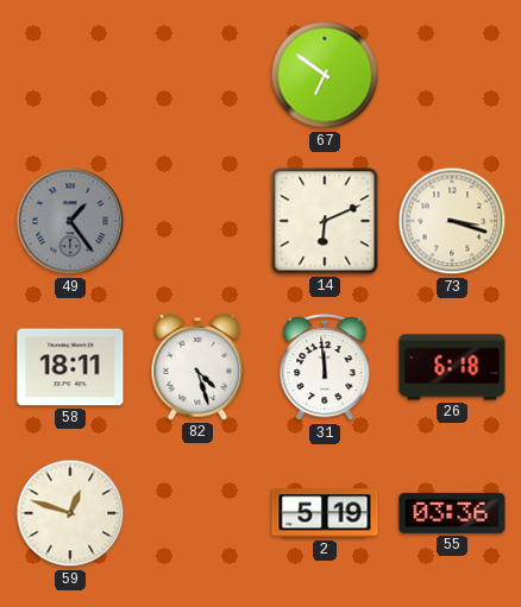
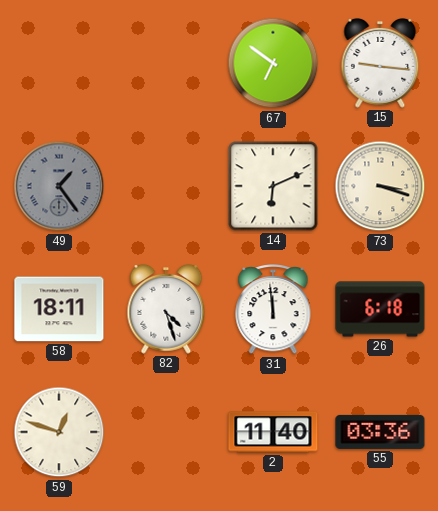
15: none -> 9:16 (380, 64)
2: 5:19 -> 11:40 (273, 432)
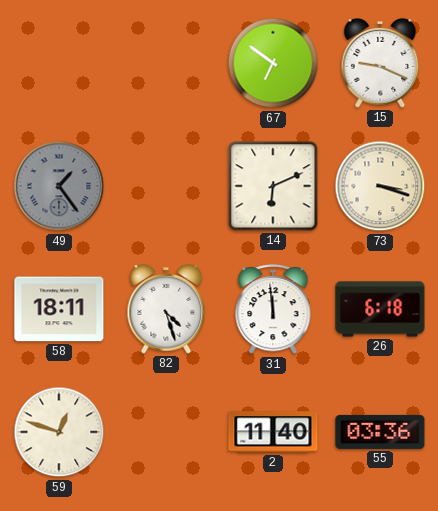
15: 9:16 -> 9:19 (380, 64)
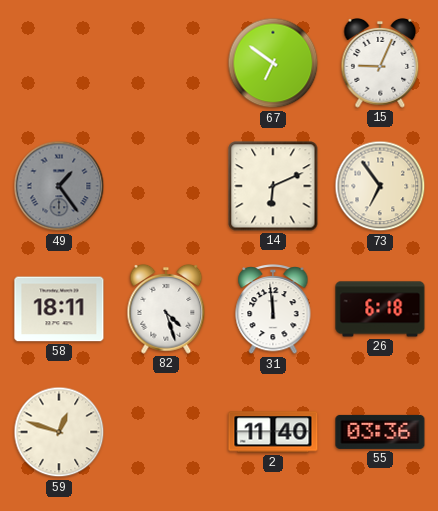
15: 9:19 -> 9:04 (380, 64)
73: 3:18 -> 6:54 (380, 186)
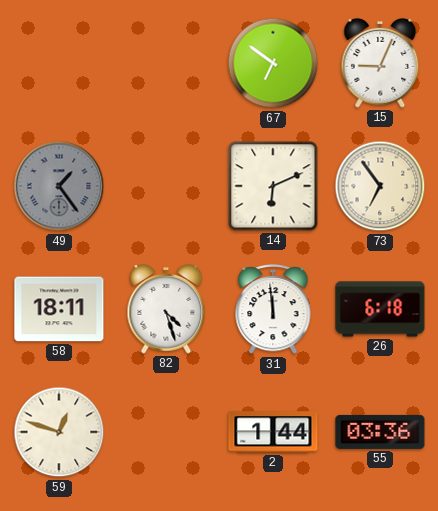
2: 11:40 -> 1:44 (273, 432)
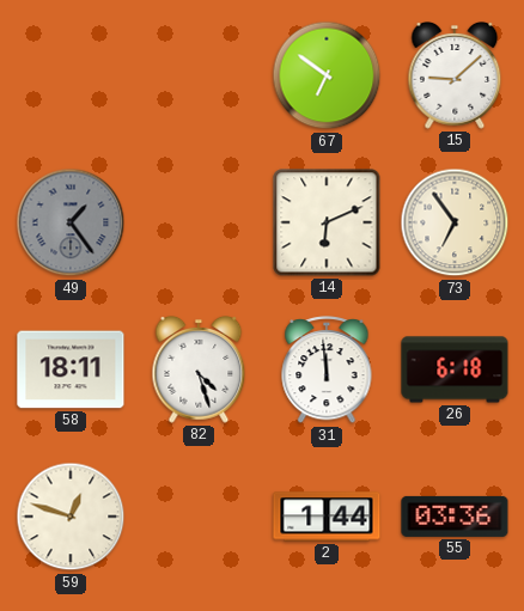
15: 9:04 -> 9:08 (455, 77)
